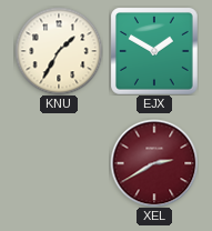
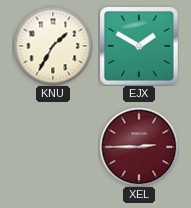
XEL: 2:40 -> 2:45 (139, 147)
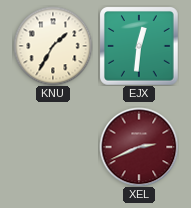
EJX: 1:50 -> 12:31 (139, 46)
XEL: 2:45 -> 2:41 (139, 147)
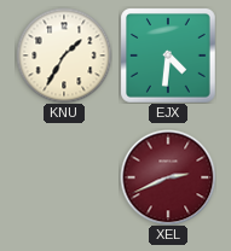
EJX: 12:31 -> 4:31 (168, 56)
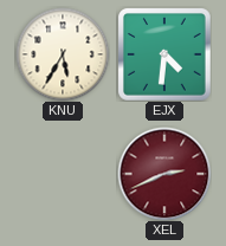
KNU: 1:35 -> 5:35 (63, 54)
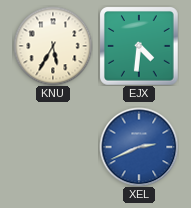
XEL dial: burgundy -> blue (139, 147)
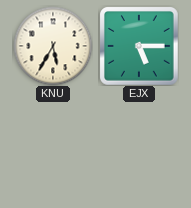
EJX: 4:31 -> 5:15 (139, 46)
XEL: 2:41 -> none (139, 147)
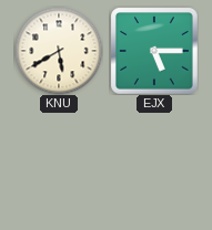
KNU: 5:35 -> 5:40 (59, 51)
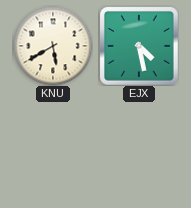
EJX: 5:15 -> 4:28 (139, 46)
